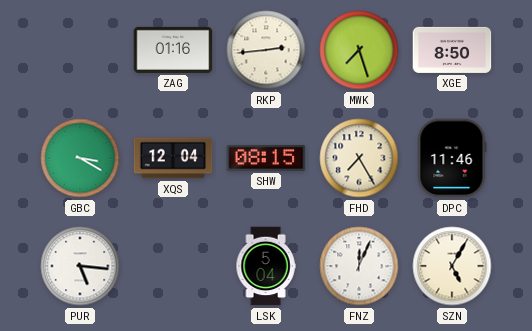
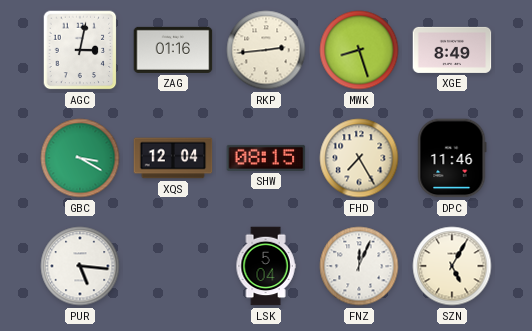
AGC: none -> 3:02 (80, 50)
MWK: 7:27 -> 8:27 (359, 50)
XGE: 8:50 -> 8:49 (452, 50)
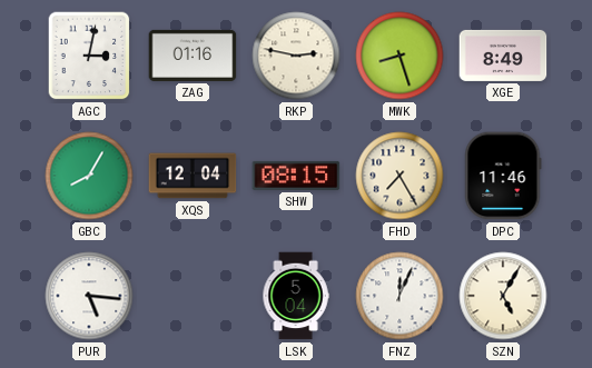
RKP: 2:44 -> 2:47 (296, 56)
GBC: 3:20 -> 8:05 (89, 176)
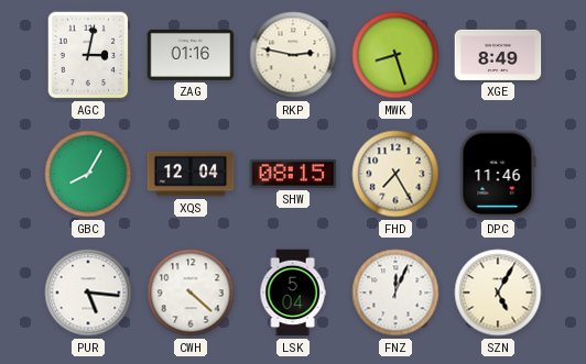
CWH: none -> 4:22 (191, 293)
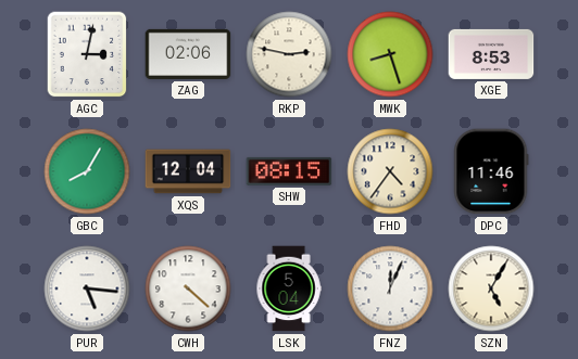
ZAG: 01:16 -> 02:06 (188, 54)
XGE: 8:49 -> 8:53 (491, 54)
FHD: 7:25 -> 4:36 (390, 171)
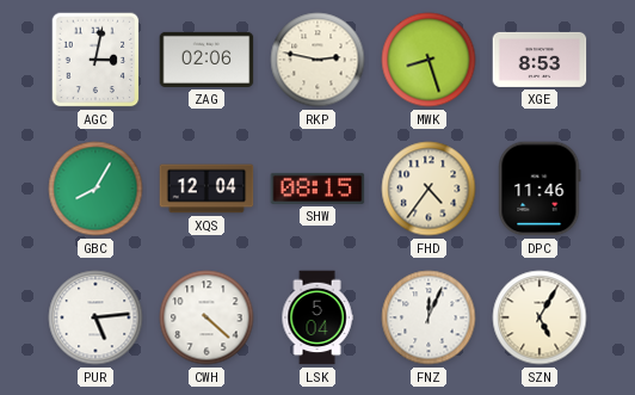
PUR: 5:16 -> 5:14 (95, 317)
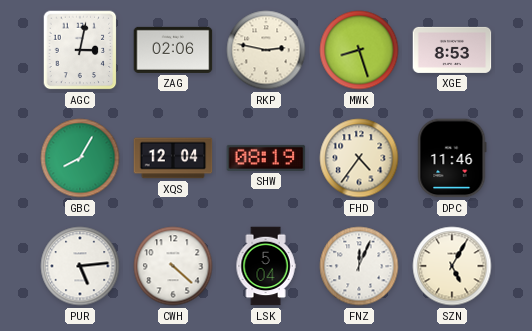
SHW: 08:15 -> 08:19 (266, 158)
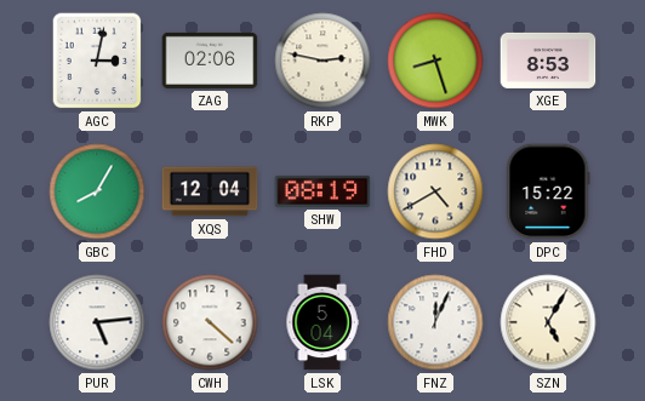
FHD: 4:36 -> 4:40 (435, 191)
DPC: 11:46 -> 15:22 (548, 191)
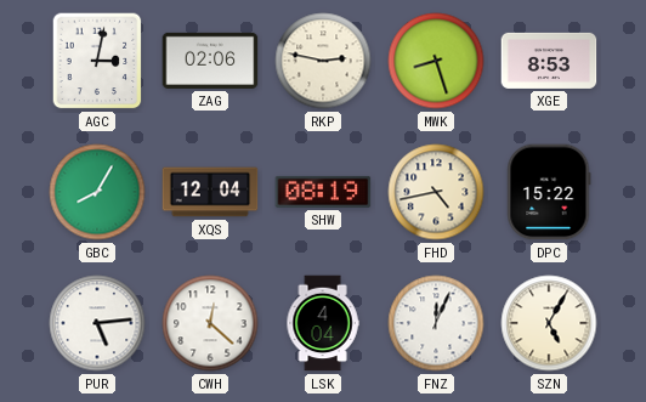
FHD: 4:40 -> 4:43 (436, 192)
CWH: 4:22 -> 12:22 (210, 323)
LSK: 5:04 -> 4:04 (323, 323)
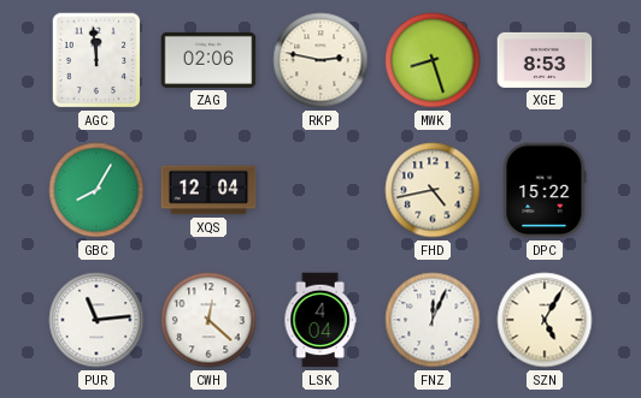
AGC: 3:02 -> 11:59 (96, 60)
SHW: 08:19 -> none (323, 192)
PUR: 5:14 -> 11:14 (96, 320)
